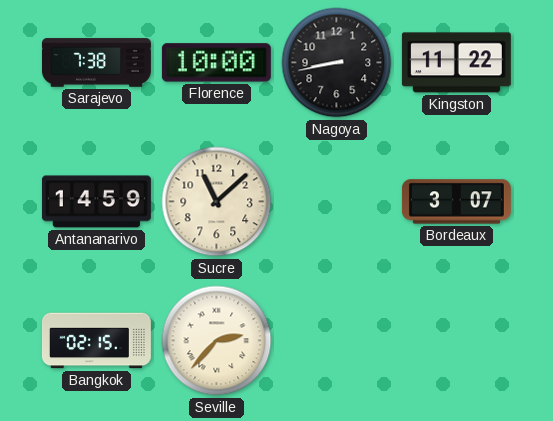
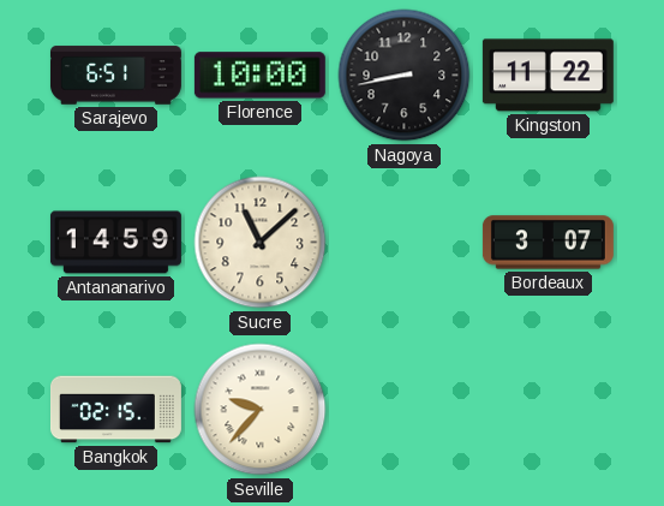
Sarajevo: 7:38 -> 6:51 (115, 76)
Seville: 2:37 -> 9:37 (261, 410)
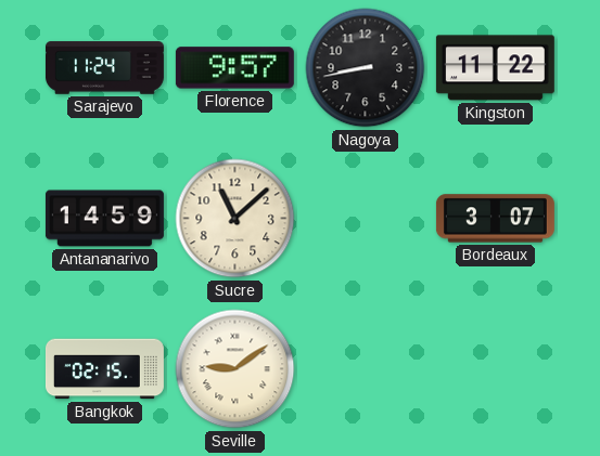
Sarajevo: 6:51 -> 11:24 (104, 68)
Florence: 10:00 -> 9:57 (234, 68)
Seville: 9:37 -> 9:09 (235, 369)
